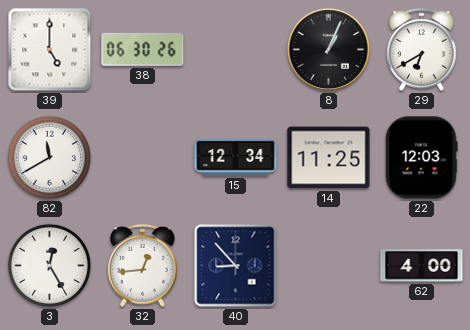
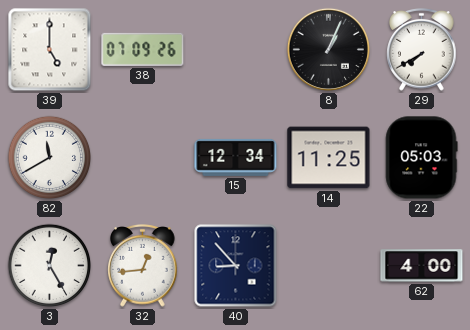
38: 06:30 -> 07:09 (143, 49)
29: 6:40 -> 7:40 (422, 50)
22: 12:03 -> 05:03 (421, 158)
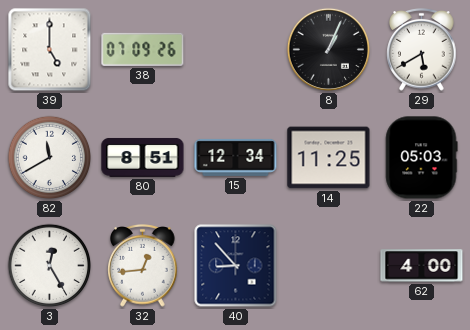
29: 7:40 -> 5:40 (422, 50)
80: none -> 8:51 (143, 157)
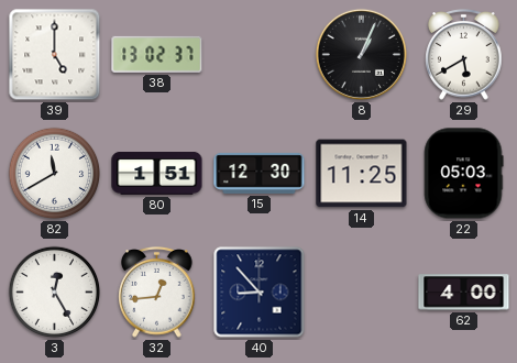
38: 07:09 -> 13:02 (157, 54)
80: 8:51 -> 1:51 (157, 173)
15: 12:34 -> 12:30 (260, 173)
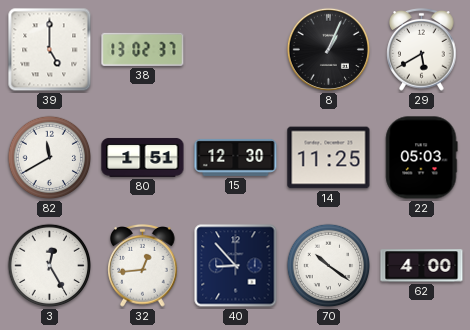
70: none -> 10:21 (329, 266)
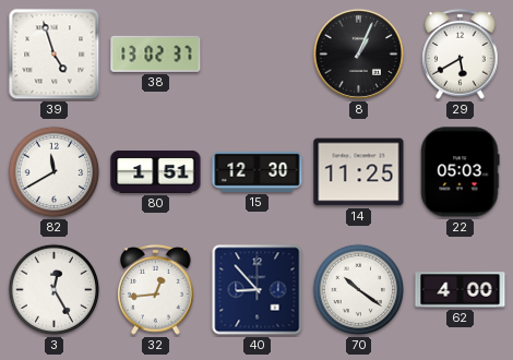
39: 5:00 -> 4:57 (55, 55)
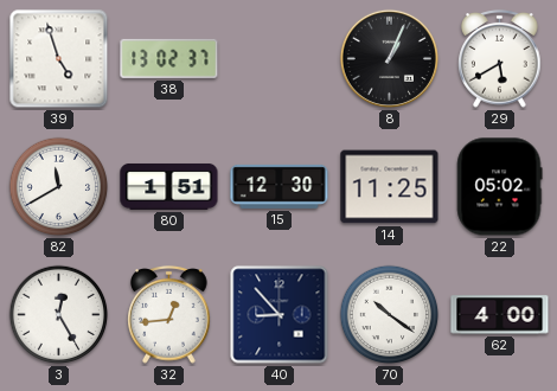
22: 05:03 -> 05:02 (499, 187)
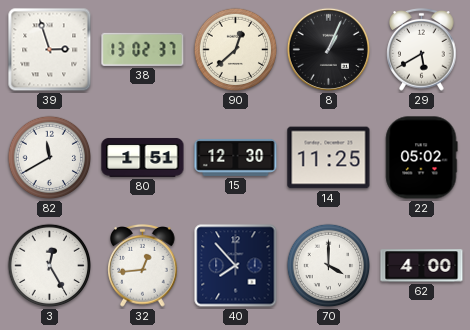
39: 4:57 -> 2:57 (50, 50)
90: none -> 12:38 (236, 50)
40: 8:53 -> 7:53 (236, 266)
70: 10:21 -> 4:00 (329, 266)
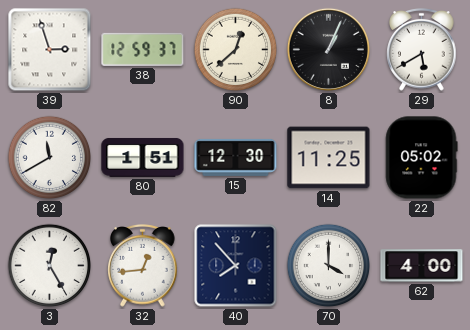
38: 13:02 -> 12:59 (143, 49)
